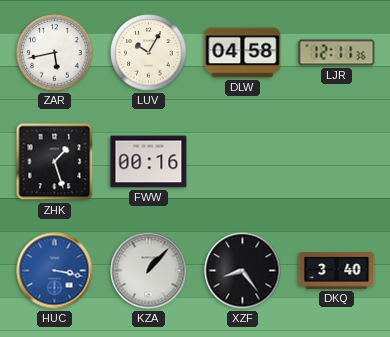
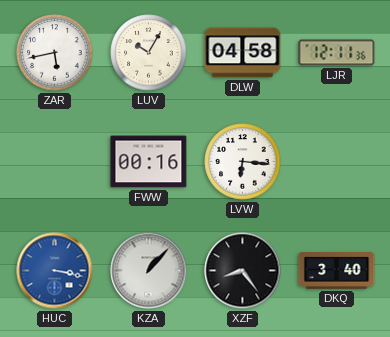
ZHK: 1:27 -> none (55, 162)
LVW: none -> 6:16 (243, 162)
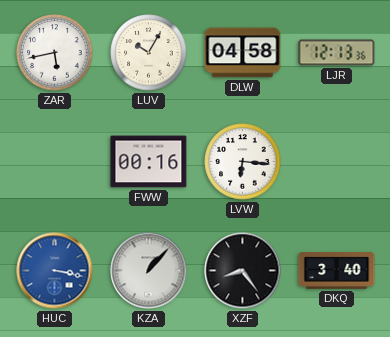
LJR: 12:11 -> 12:13 (337, 53)
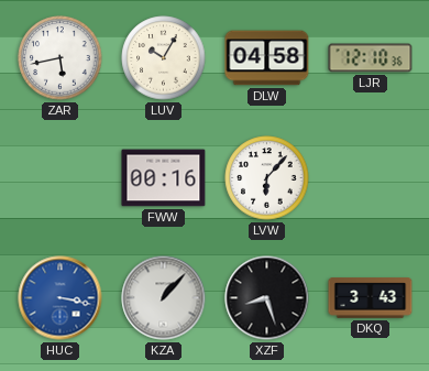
LJR: 12:13 -> 12:10 (371, 58)
LVW: 6:16 -> 6:07 (267, 178)
XZF: 8:24 -> 8:27 (267, 298)
DKQ: 3:40 -> 3:43 (371, 298)
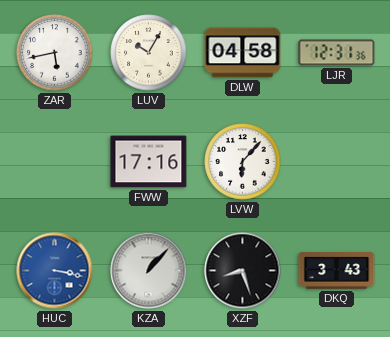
LJR: 12:10 -> 12:31 (337, 53)
FWW: 00:16 -> 17:16 (149, 162)
